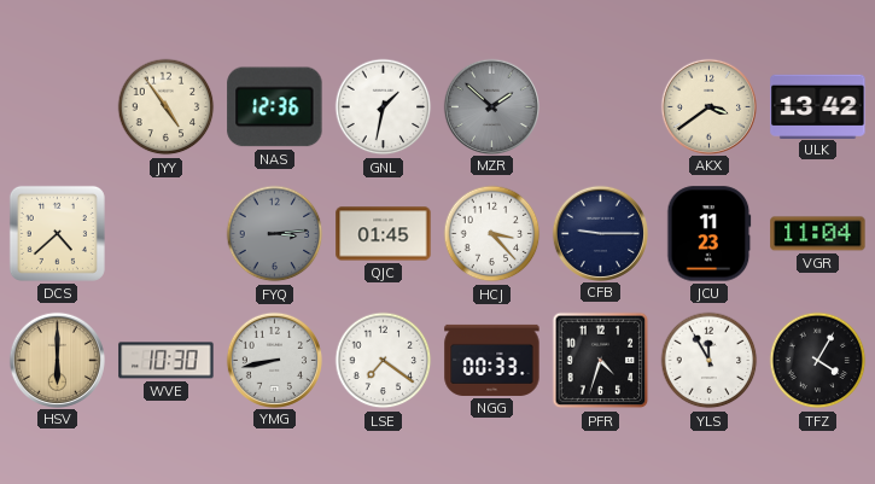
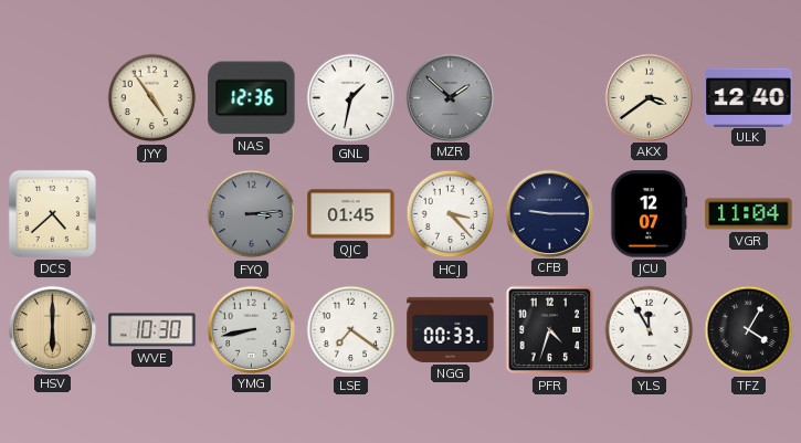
ULK: 13:42 -> 12:40 (749, 97)
JCU: 11:23 -> 12:07 (650, 214)
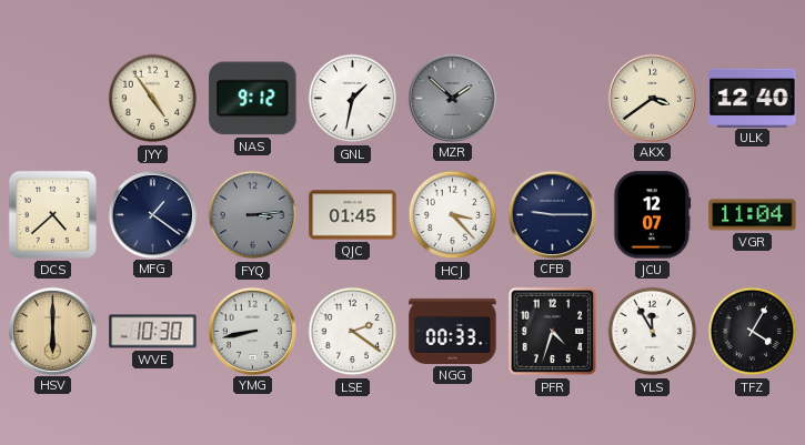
NAS: 12:36 -> 9:12 (253, 99)
MFG: none -> 1:21 (152, 214)
LSE: 7:21 -> 2:21 (353, 332)
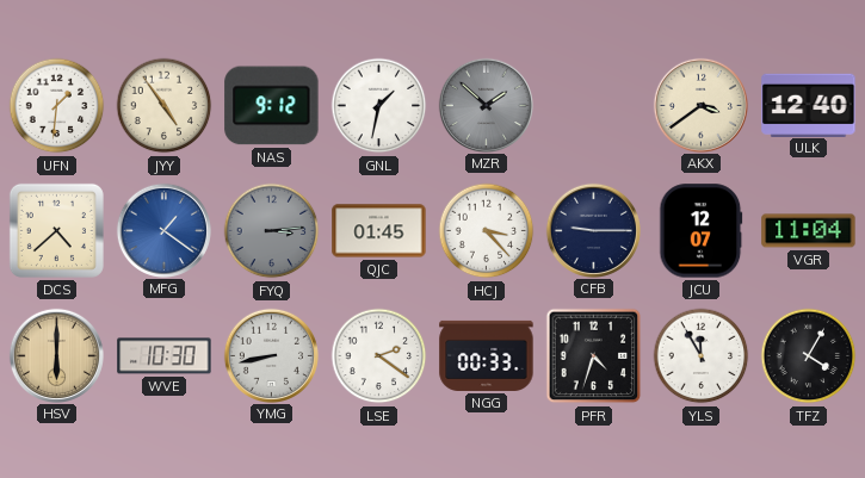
UFN: none -> 1:31 (57, 106)
MFG dial: navy -> blue (163, 230)
